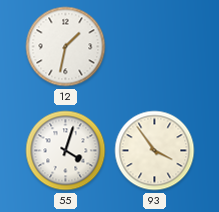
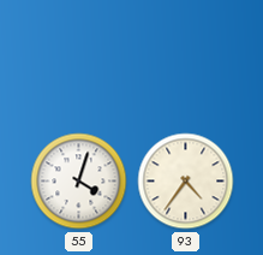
12: 1:32 -> none (66, 47)
93: 3:54 -> 4:36 (186, 182)
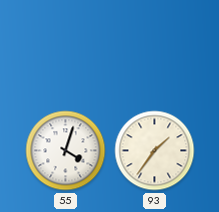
93: 4:36 -> 1:36 (155, 151)
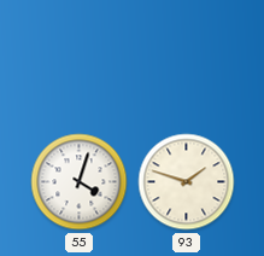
93: 1:36 -> 1:48 (187, 182)
